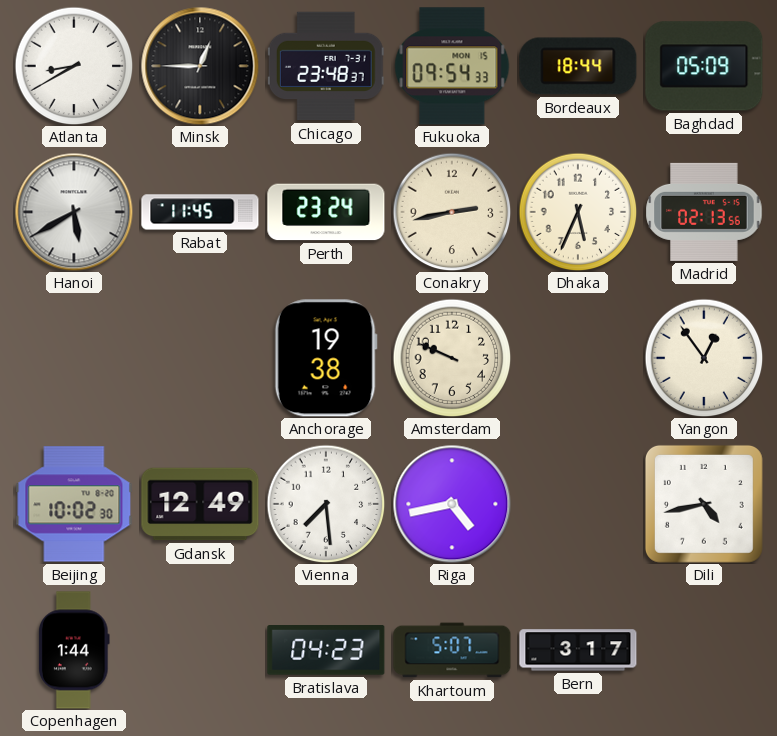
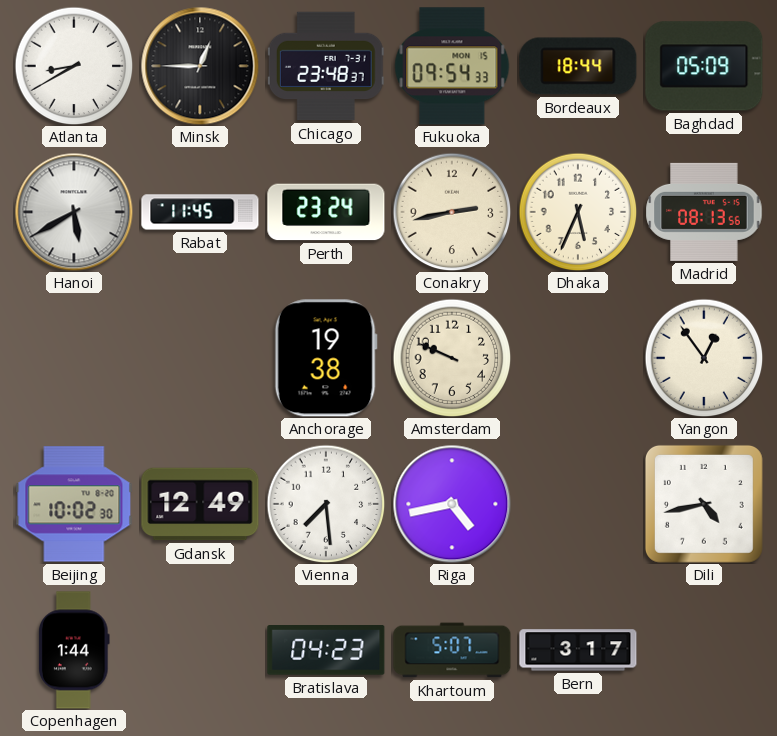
Madrid: 02:13 -> 08:13 (704, 212)
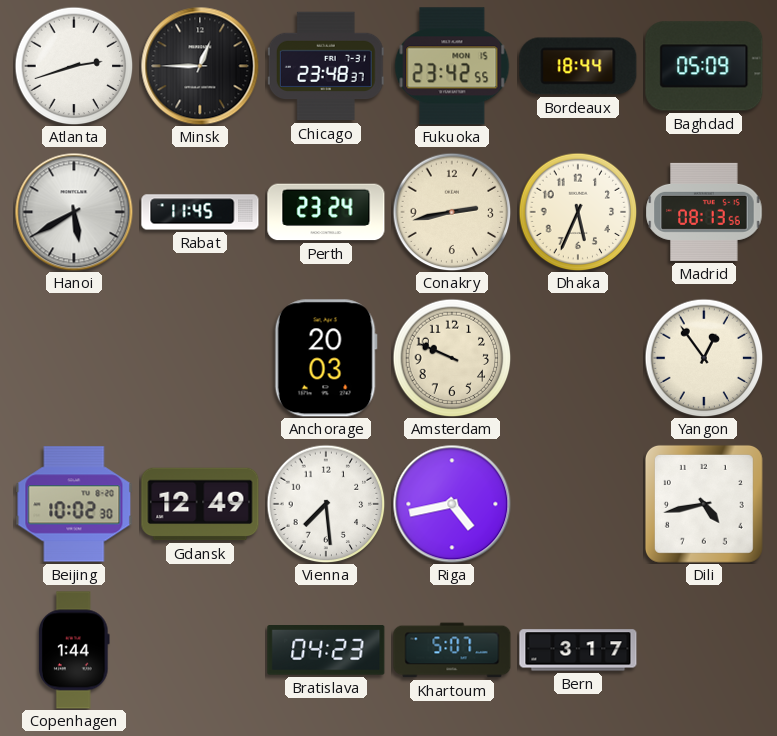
Atlanta: 8:40 -> 2:42 (74, 66)
Fukuoka: 09:54 -> 23:42 (452, 66)
Anchorage: 19:38 -> 20:03 (326, 358)
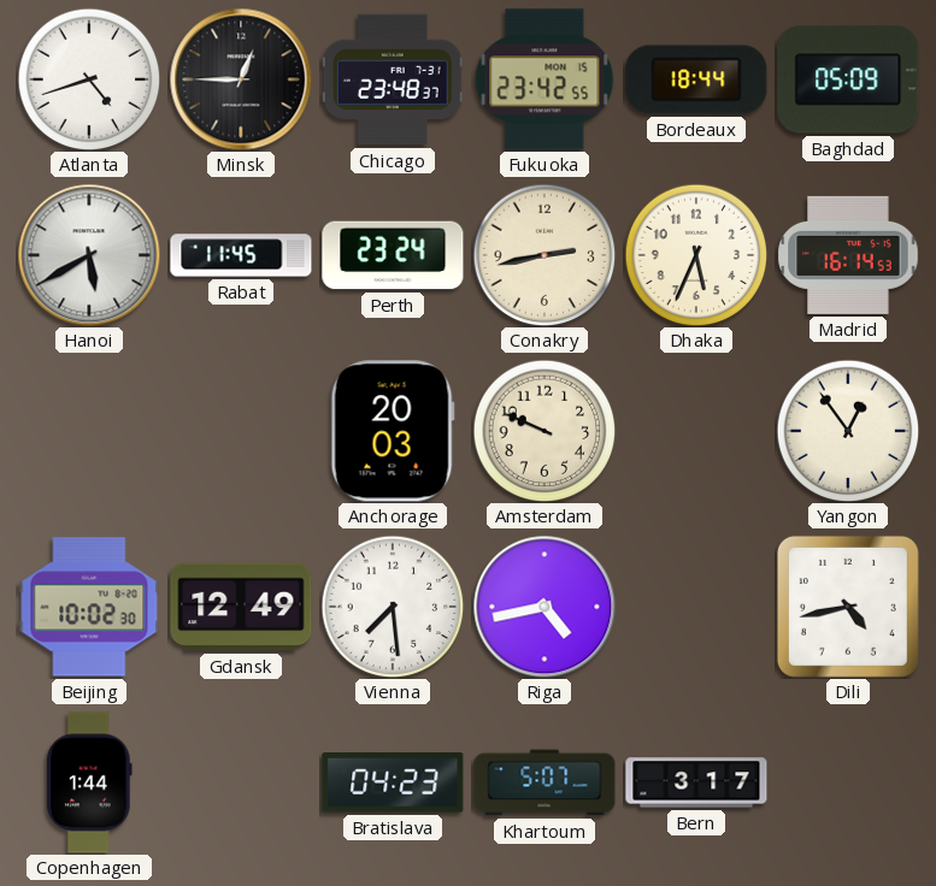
Atlanta: 2:42 -> 4:42 (89, 79)
Madrid: 08:13 -> 16:14 (848, 255)
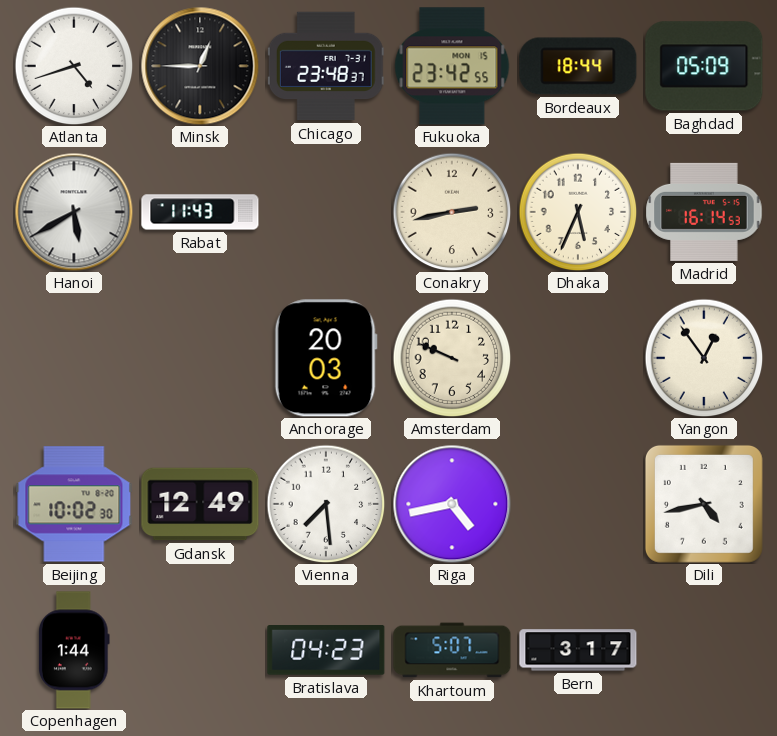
Rabat: 11:45 -> 11:43 (200, 212)
Perth: 23:24 -> none (393, 255)
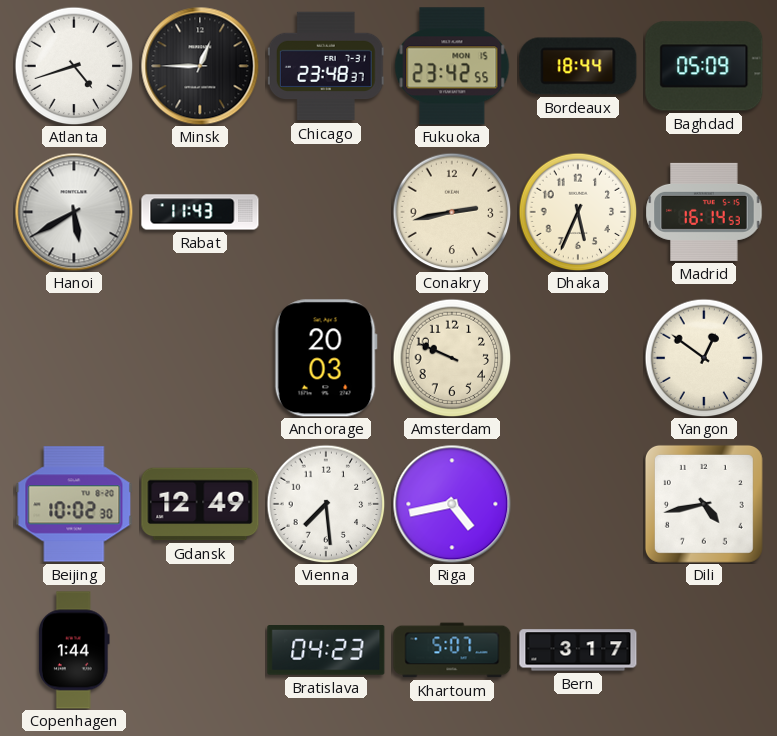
Yangon: 12:54 -> 12:51 (704, 358)
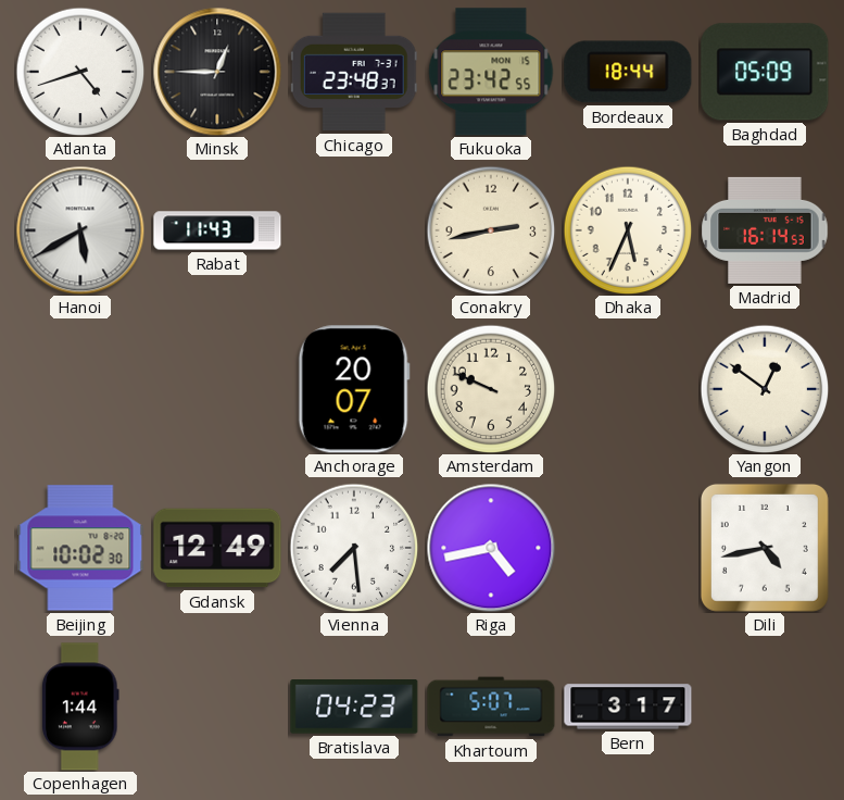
Anchorage: 20:03 -> 20:07 (354, 389)
